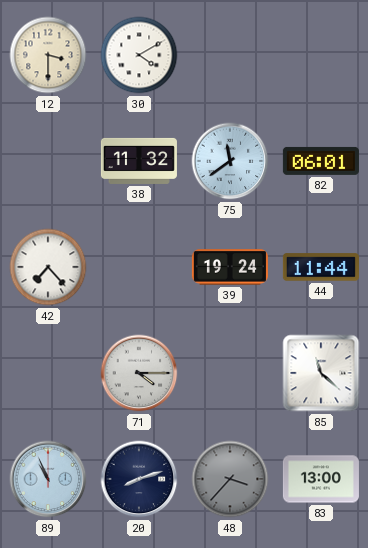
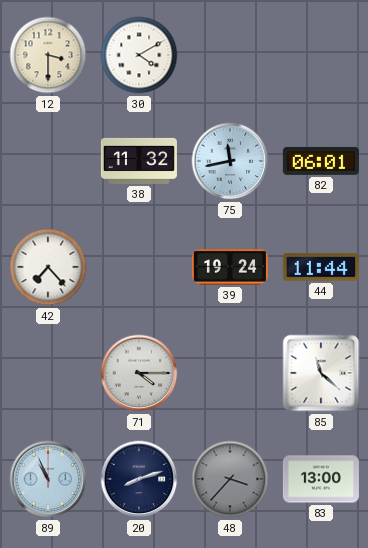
75: 11:39 -> 11:43 (230, 161)
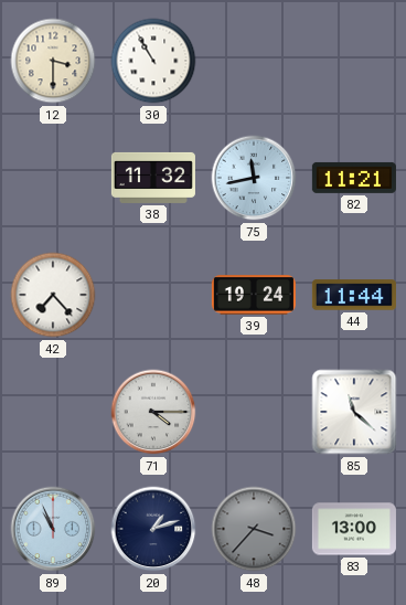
30: 4:10 -> 10:55 (153, 61)
82: 06:01 -> 11:21 (354, 178)
20: 8:12 -> 1:12 (153, 529)
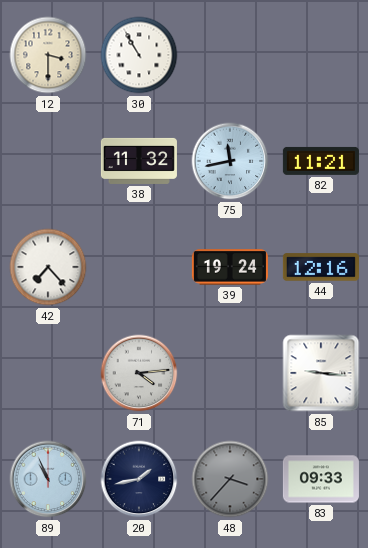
44: 11:44 -> 12:16 (321, 267)
71: 4:15 -> 4:14 (139, 373)
85: 11:22 -> 9:16 (321, 373)
20: 1:12 -> 1:43 (139, 479)
83: 13:00 -> 09:33 (321, 479)
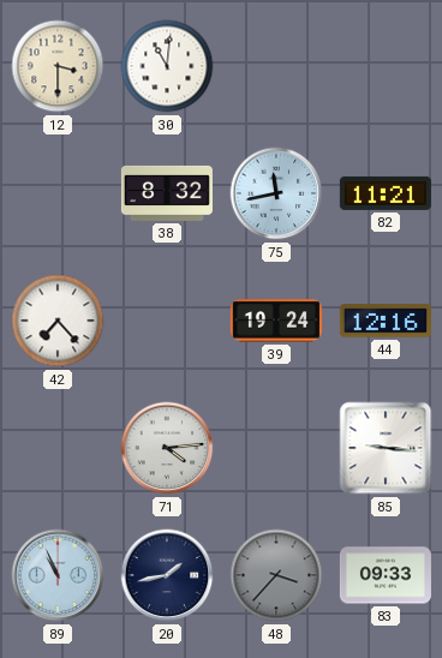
30: 10:55 -> 11:01 (167, 66)
38: 11:32 -> 8:32 (167, 193)
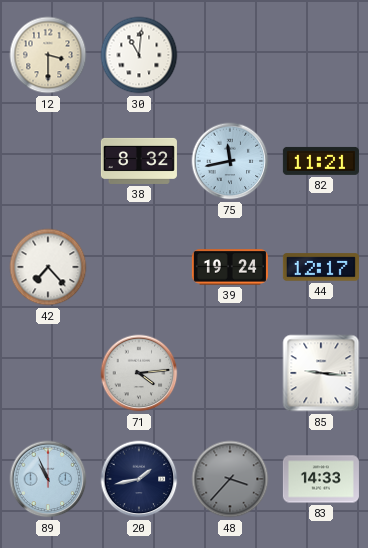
44: 12:16 -> 12:17 (321, 267)
83: 09:33 -> 14:33 (321, 479)
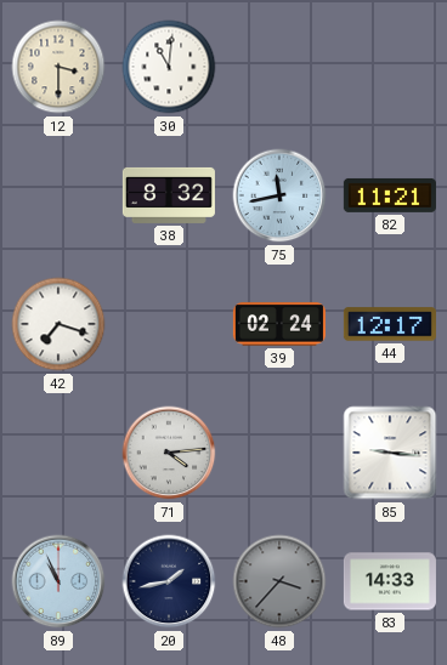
42: 7:23 -> 7:18 (58, 324)
39: 19:24 -> 02:24 (279, 324)
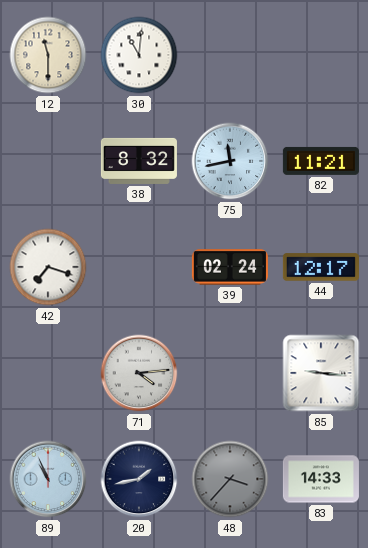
12: 3:30 -> 11:30 (48, 55)
